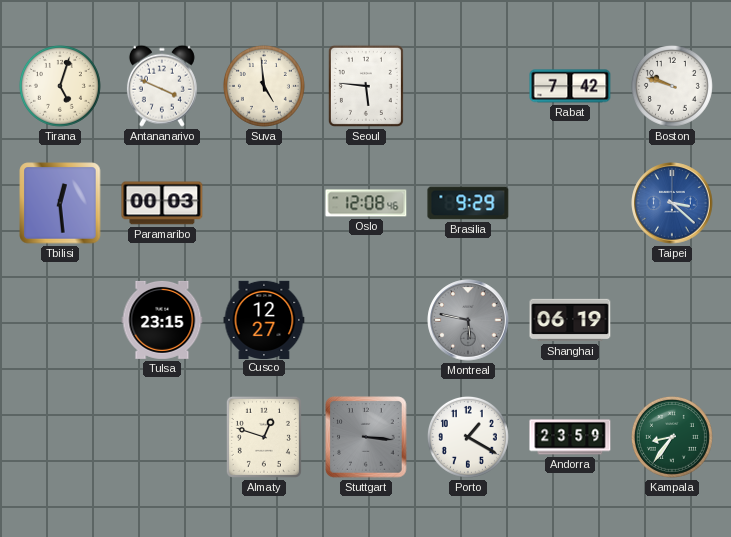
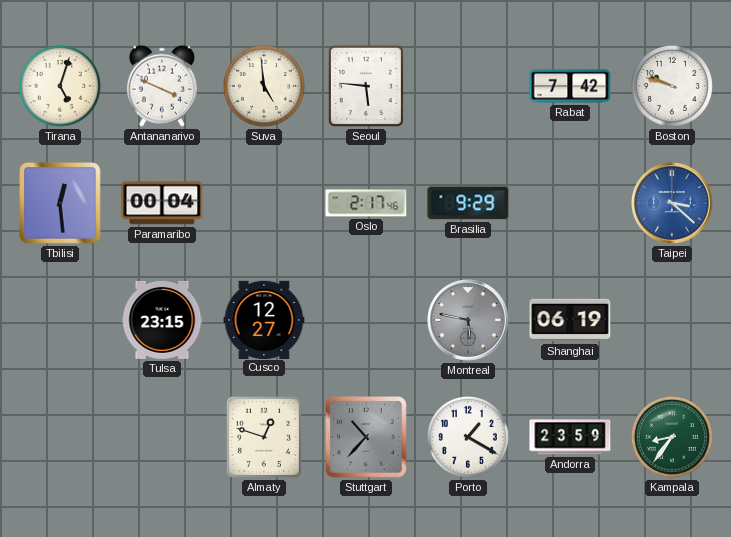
Paramaribo: 00:03 -> 00:04 (162, 203)
Oslo: 12:08 -> 2:17 (366, 203)
Stuttgart: 3:16 -> 10:37 (366, 437)
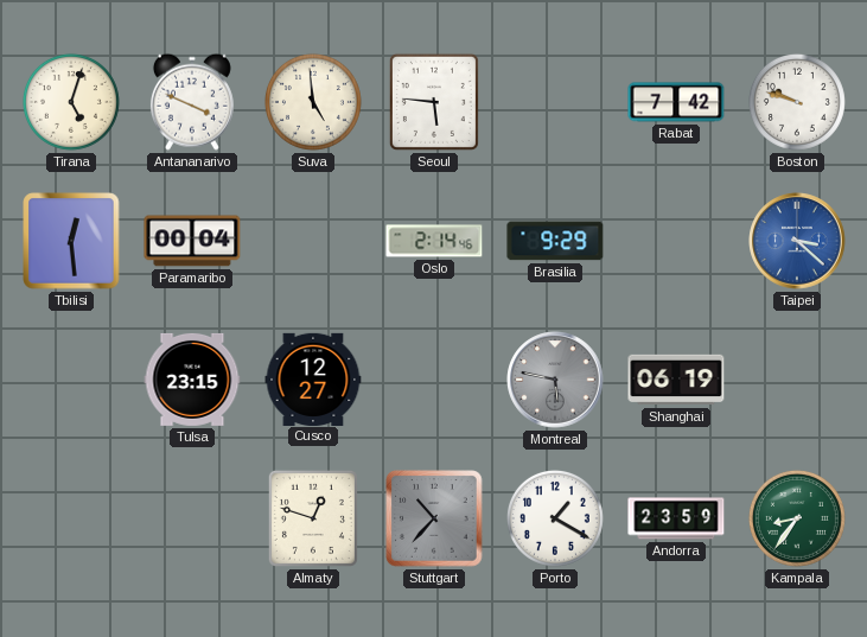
Oslo: 2:17 -> 2:14 (434, 241)
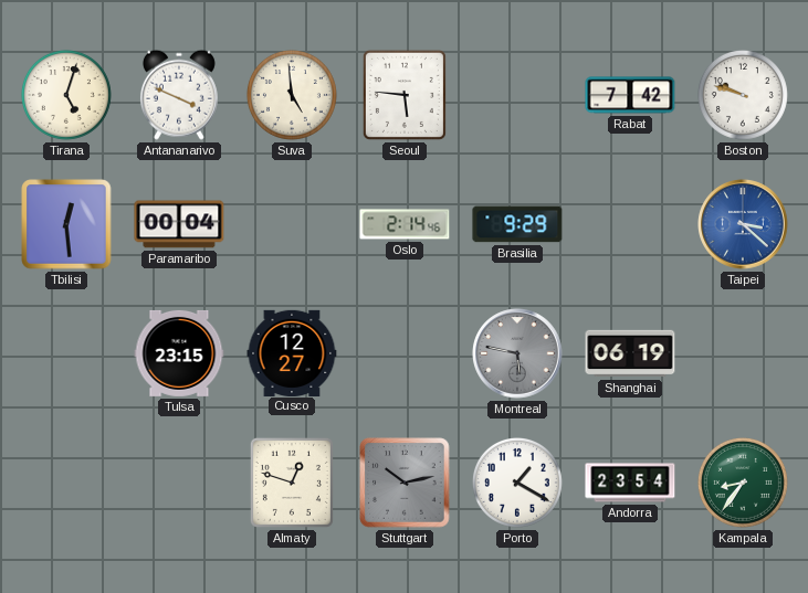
Stuttgart: 10:37 -> 10:13 (405, 483)
Andorra: 23:59 -> 23:54 (630, 483)
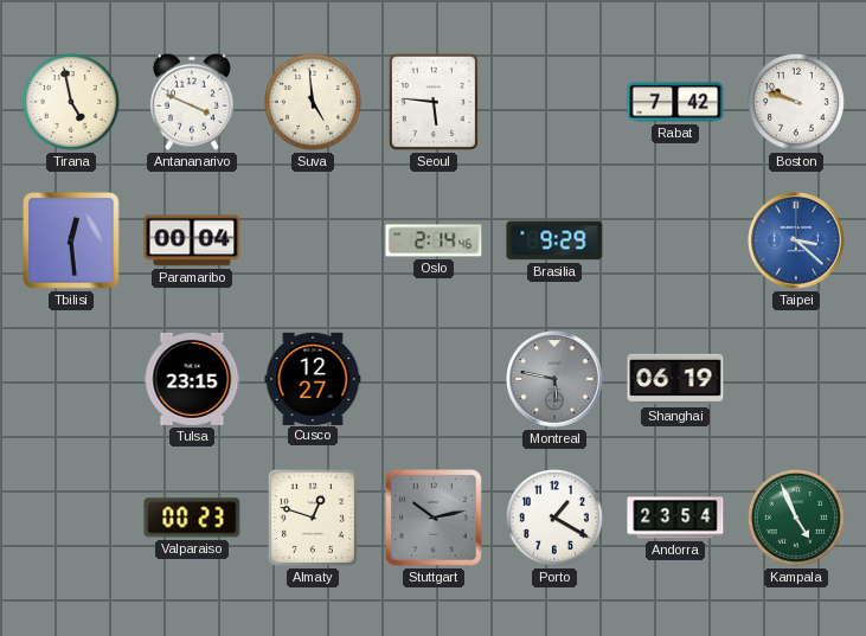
Tirana: 5:03 -> 4:58 (71, 102)
Valparaiso: none -> 00:23 (192, 518)
Kampala: 8:36 -> 4:56 (796, 518)
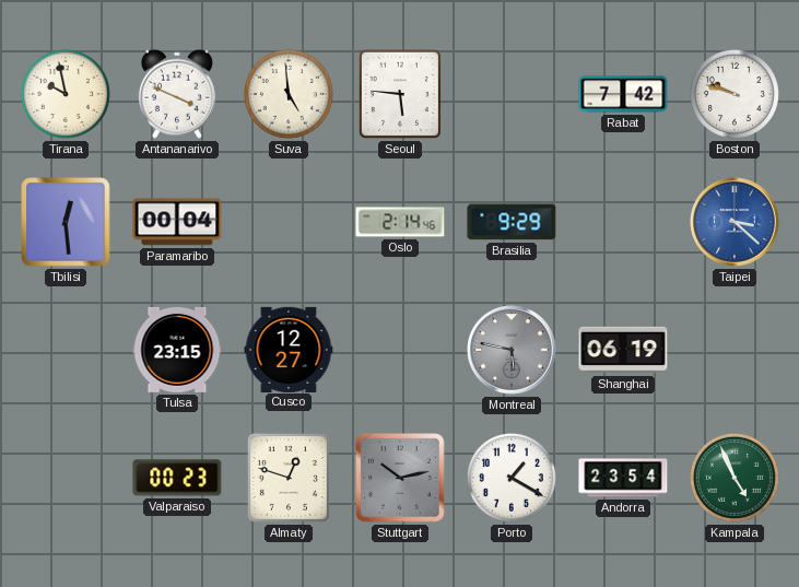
Tirana: 4:58 -> 9:58 (66, 94)
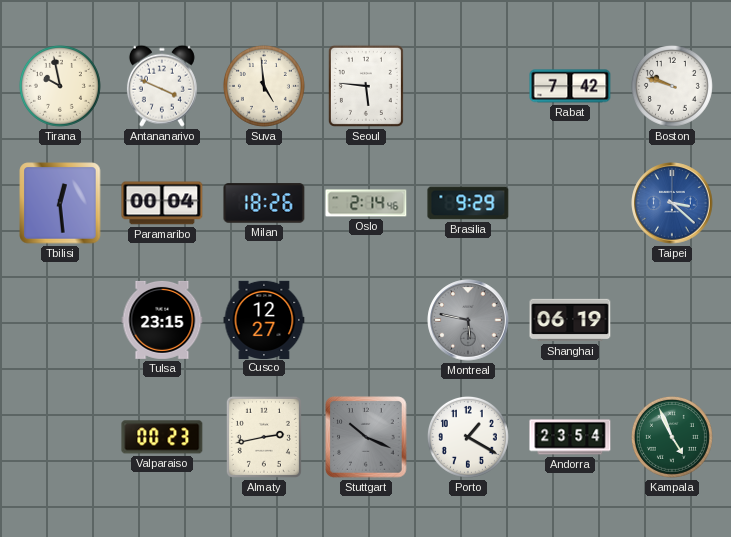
Milan: none -> 18:26 (264, 203)
Almaty: 12:48 -> 2:43 (264, 437)
Stuttgart: 10:13 -> 10:19 (366, 437)
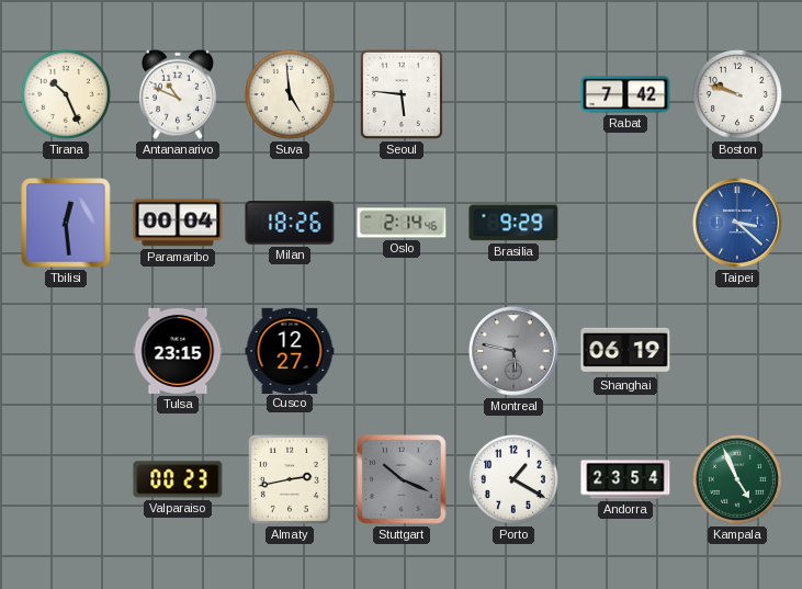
Tirana: 9:58 -> 10:26 (66, 94)
Antananarivo: 3:49 -> 10:49 (178, 94)
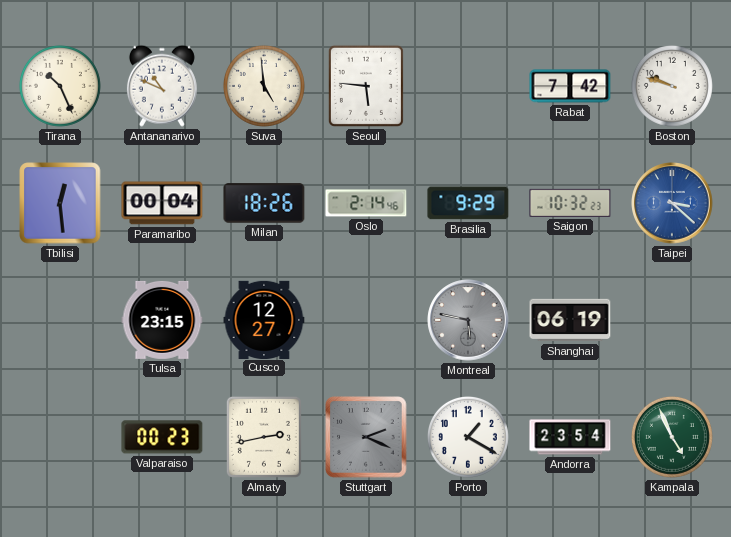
Saigon: none -> 10:32 (570, 203)
Stuttgart: 10:19 -> 2:19 (366, 437)
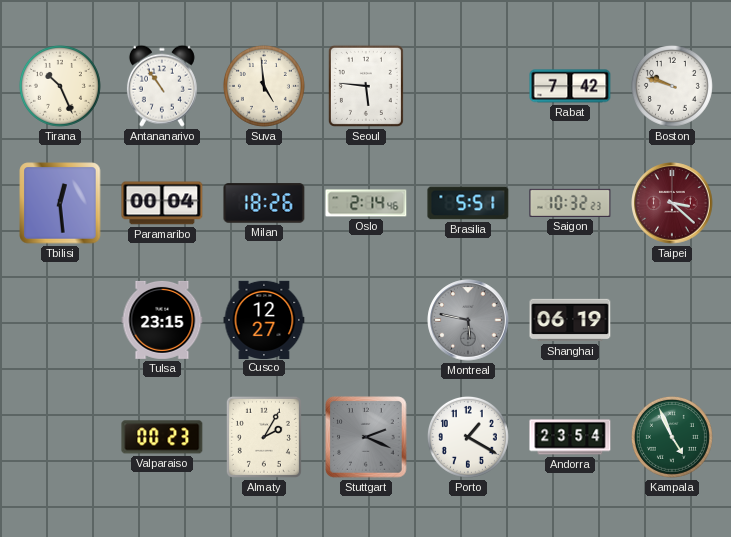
Antananarivo: 10:49 -> 10:54 (162, 86)
Brasilia: 9:29 -> 5:51 (468, 203)
Taipei dial: blue -> burgundy (672, 203)
Almaty: 2:43 -> 2:05 (264, 437)
